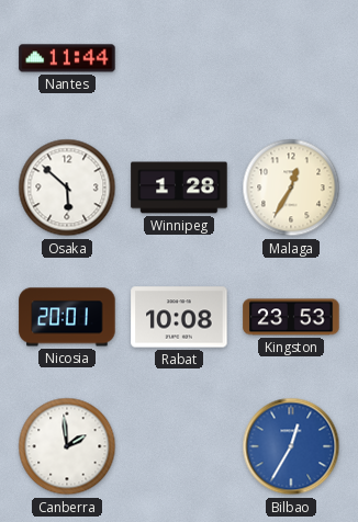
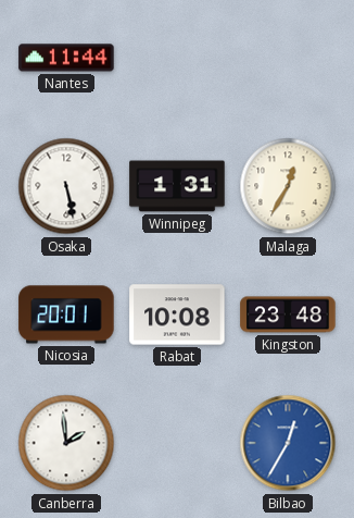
Osaka: 5:52 -> 5:28 (66, 186)
Winnipeg: 1:28 -> 1:31 (177, 186)
Kingston: 23:53 -> 23:48 (288, 314)
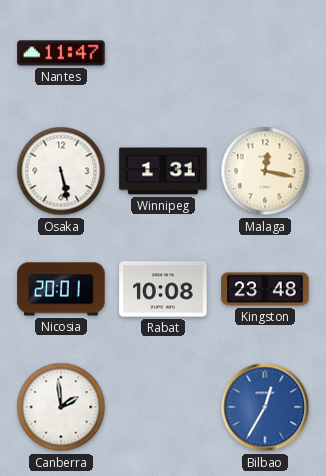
Nantes: 11:44 -> 11:47 (61, 53)
Malaga: 12:35 -> 12:17 (265, 171)
